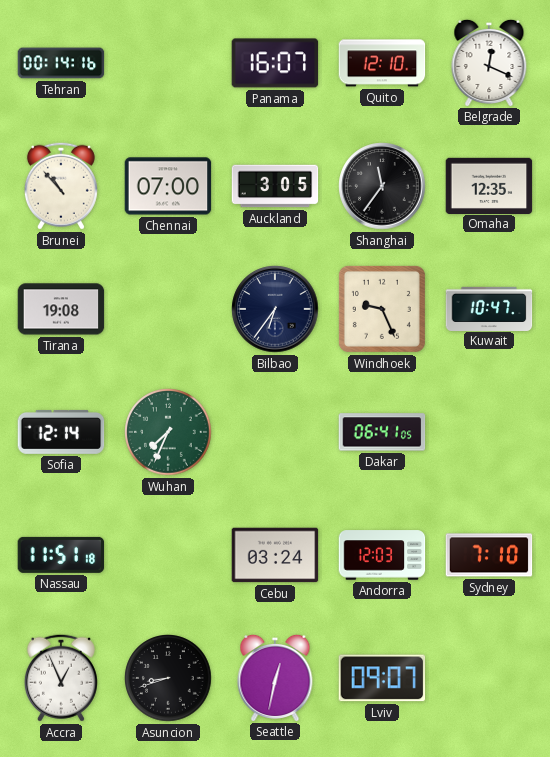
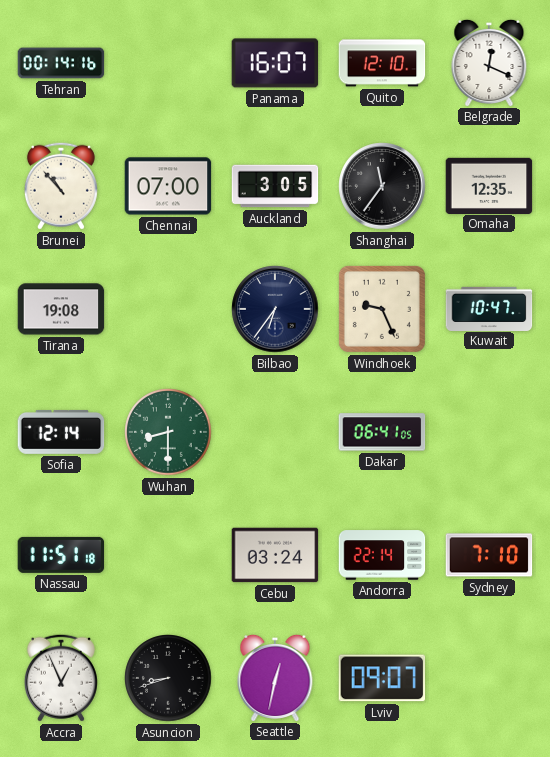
Wuhan: 7:34 -> 8:30 (168, 432)
Andorra: 12:03 -> 22:14 (382, 555)
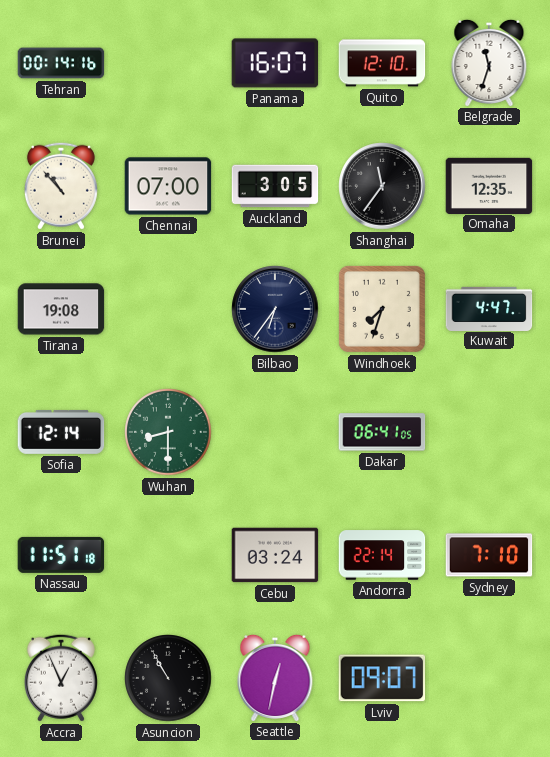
Belgrade: 12:19 -> 11:33 (489, 62)
Windhoek: 9:26 -> 7:33 (382, 309)
Kuwait: 10:47 -> 4:47 (489, 308)
Asuncion: 8:42 -> 10:55 (168, 678)
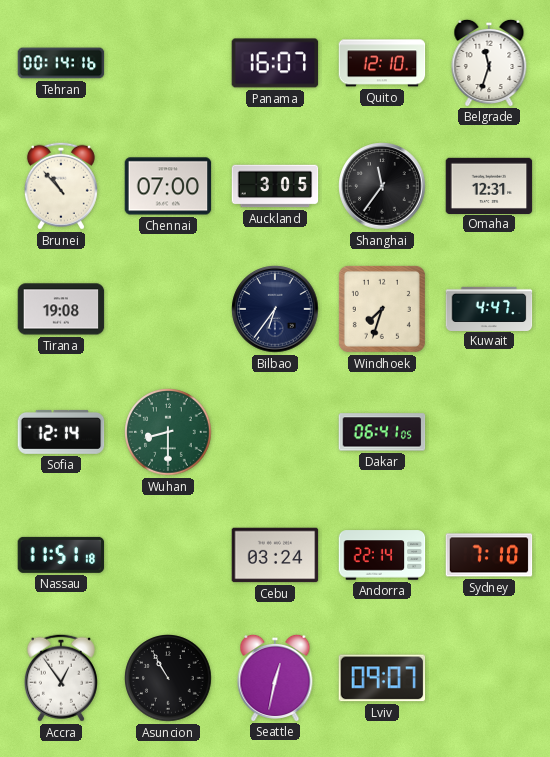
Omaha: 12:35 -> 12:31 (489, 185)
Accra: 12:56 -> 12:54 (61, 678)
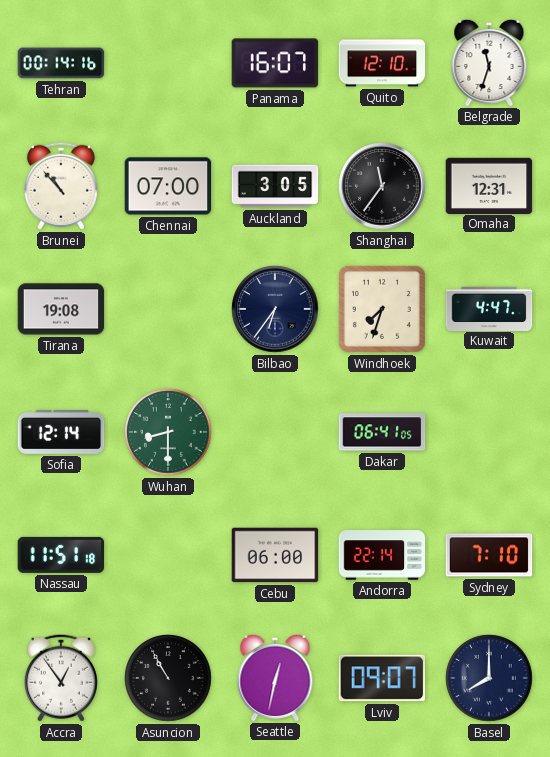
Cebu: 03:24 -> 06:00 (275, 555)
Basel: none -> 8:00 (489, 678)
